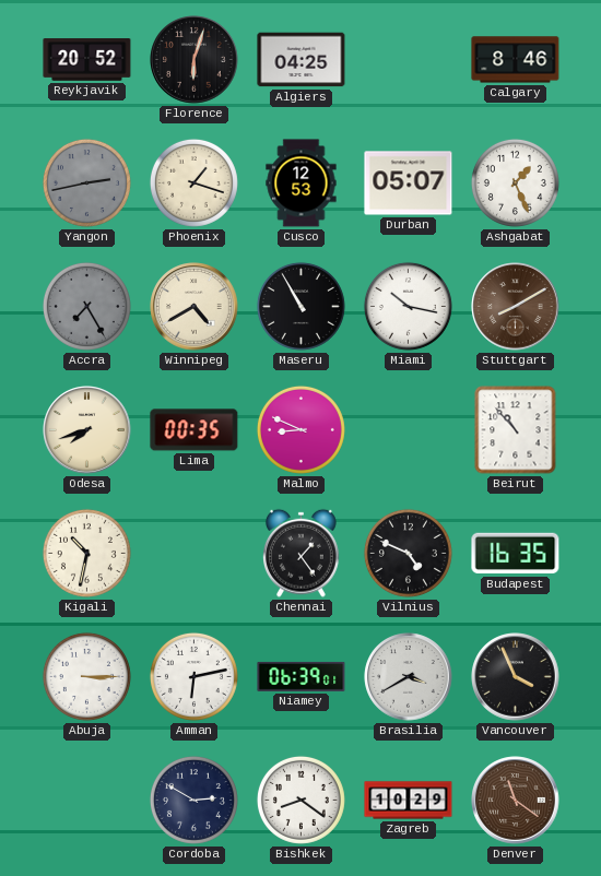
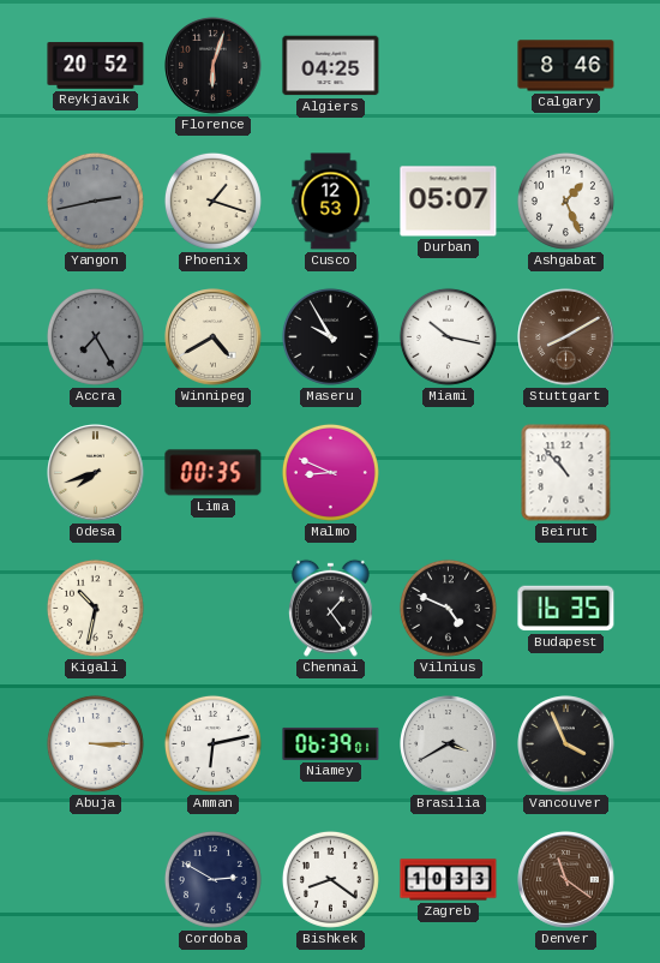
Maseru: 10:55 -> 9:55 (330, 336)
Zagreb: 10:29 -> 10:33 (449, 880)
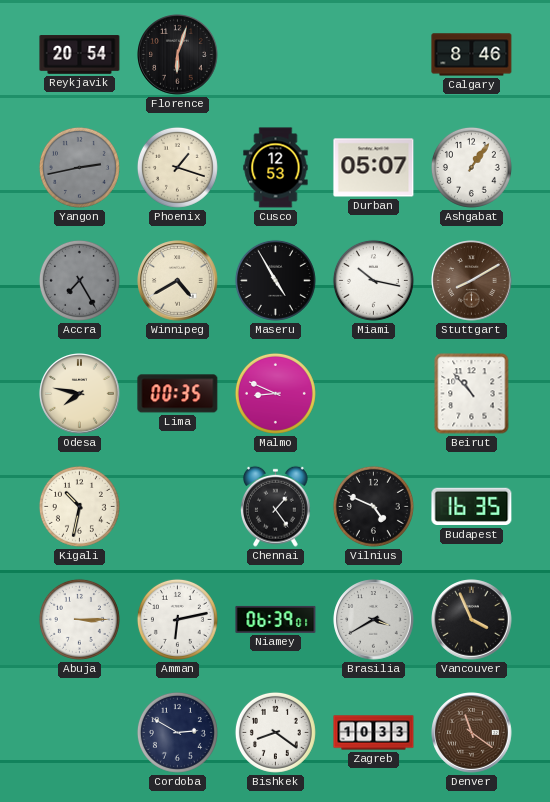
Reykjavik: 20:52 -> 20:54 (80, 55)
Algiers: 04:25 -> none (331, 66)
Ashgabat: 1:26 -> 1:06 (471, 167)
Maseru: 9:55 -> 4:55 (275, 280)
Odesa: 7:42 -> 7:47 (80, 394)
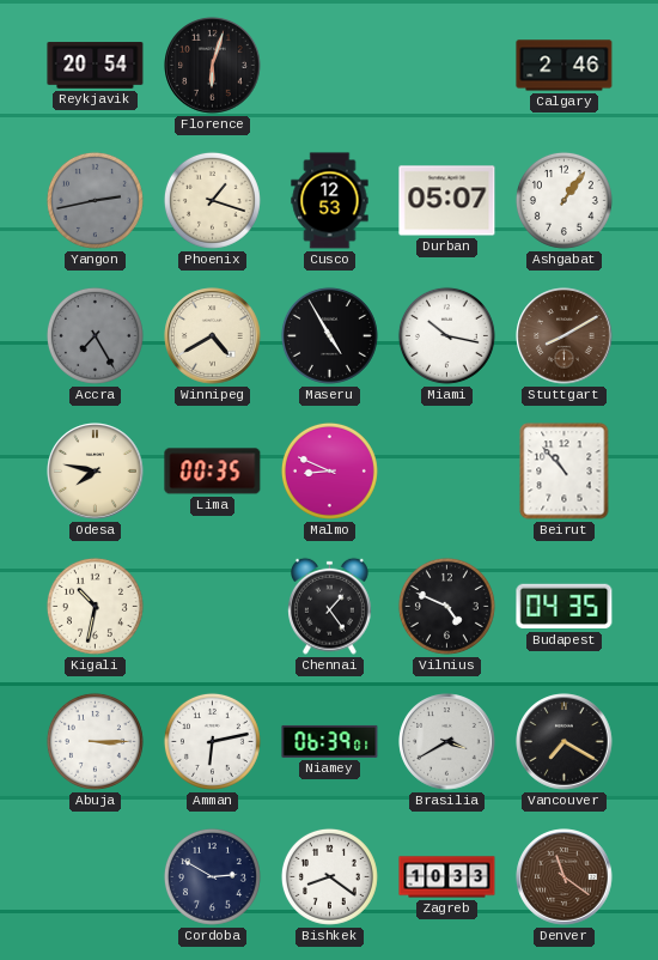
Calgary: 8:46 -> 2:46 (565, 66)
Budapest: 16:35 -> 04:35 (565, 607)
Vancouver: 3:56 -> 7:20 (565, 742)
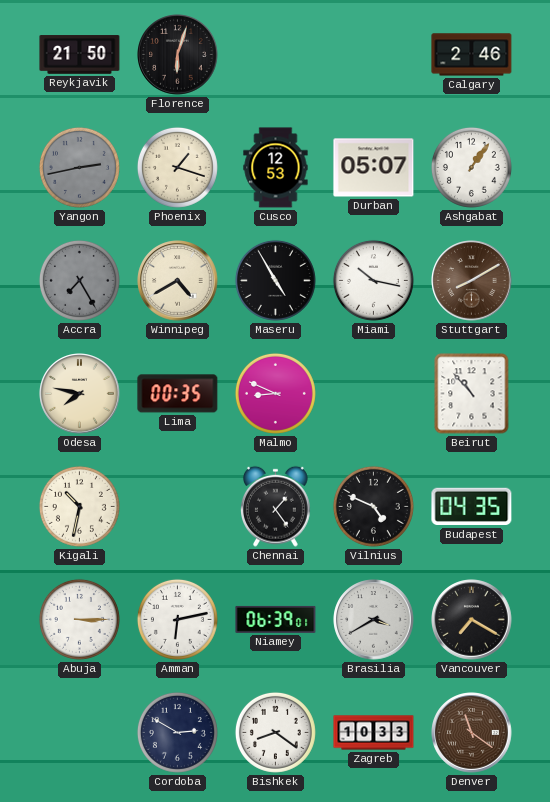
Reykjavik: 20:54 -> 21:50 (80, 55)
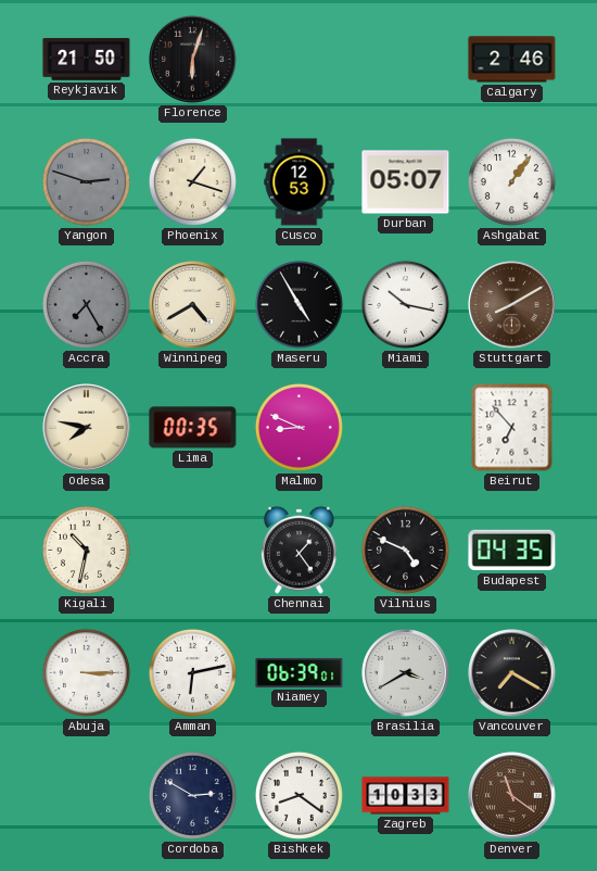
Yangon: 2:43 -> 2:48 (86, 181)
Beirut: 10:53 -> 6:53 (512, 428)
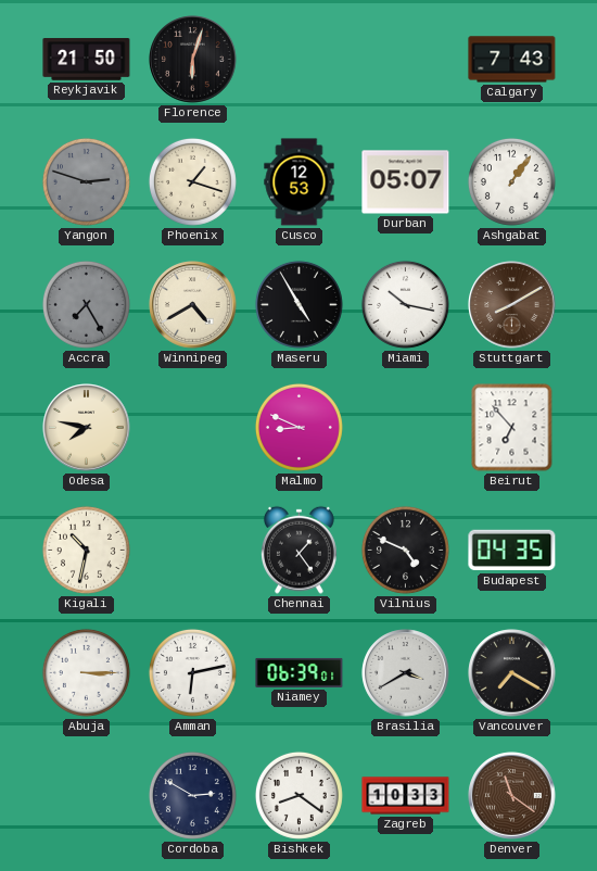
Calgary: 2:46 -> 7:43 (512, 60)
Lima: 00:35 -> none (193, 428)
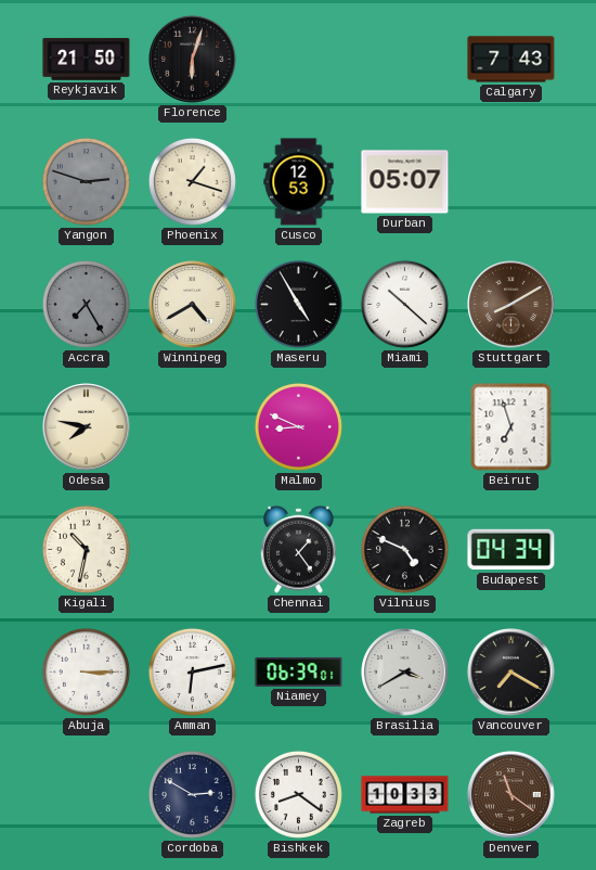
Ashgabat: 1:06 -> none (511, 181)
Miami: 10:17 -> 10:22 (404, 304)
Beirut: 6:53 -> 6:57 (511, 427)
Budapest: 04:35 -> 04:34 (511, 550)
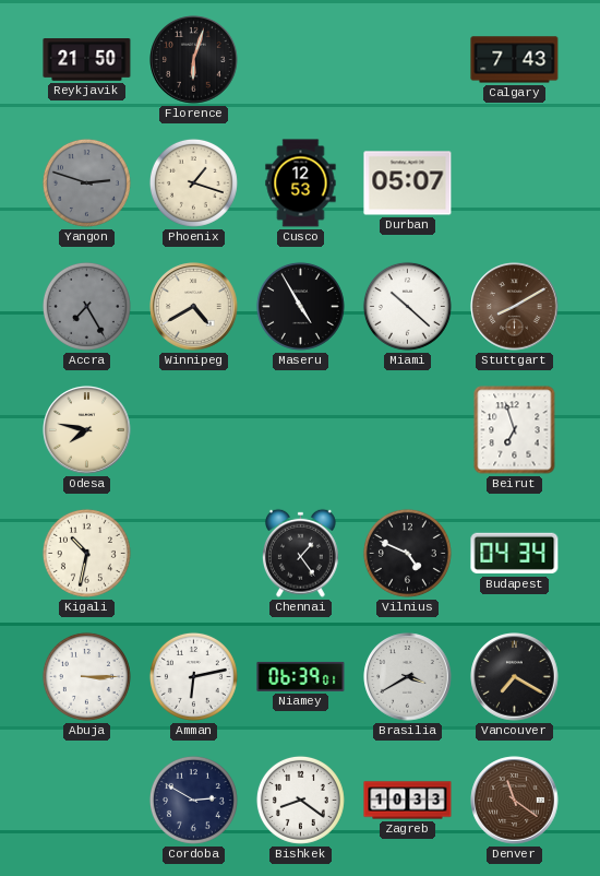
Malmo: 8:49 -> none (298, 426)
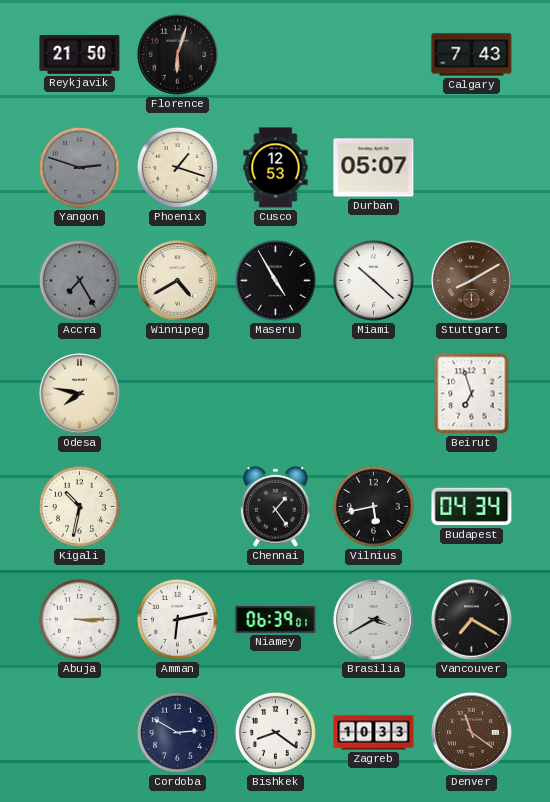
Vilnius: 4:49 -> 5:43 (373, 506)
